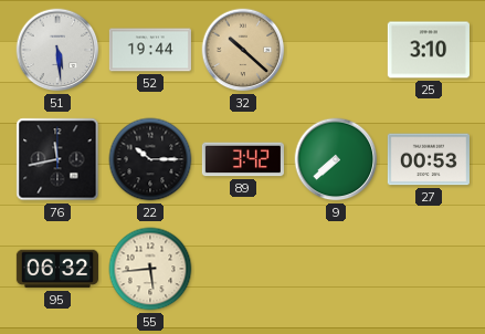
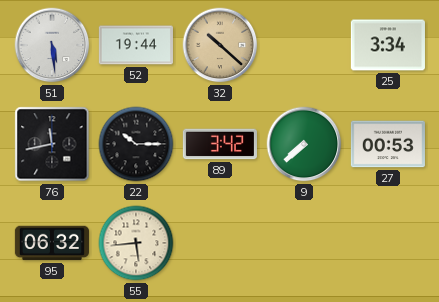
25: 3:10 -> 3:34 (388, 45)
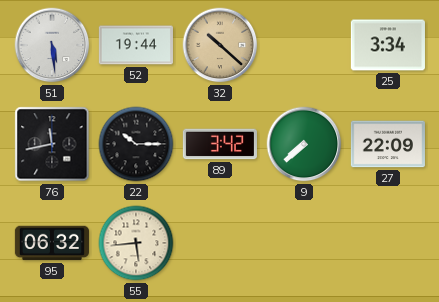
27: 00:53 -> 22:09 (388, 144)
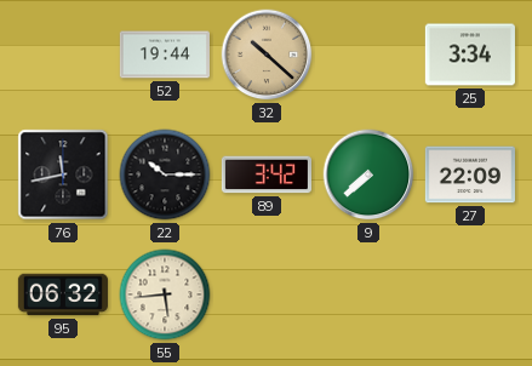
51: 5:29 -> none (52, 45)
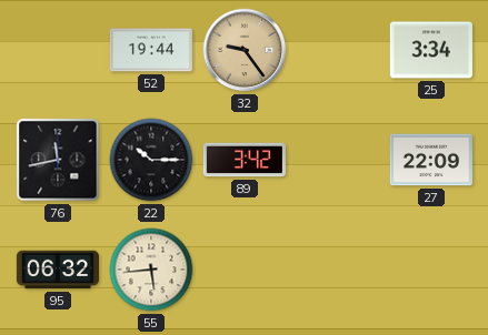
32: 10:22 -> 9:24 (245, 50)
9: 7:38 -> none (368, 175)
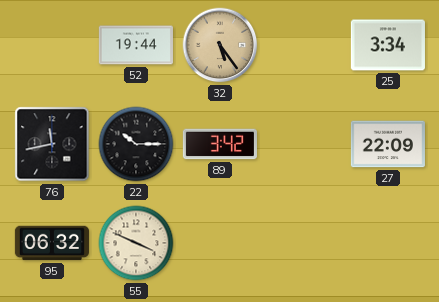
32: 9:24 -> 5:24 (220, 45)
55: 5:44 -> 3:49 (136, 243)
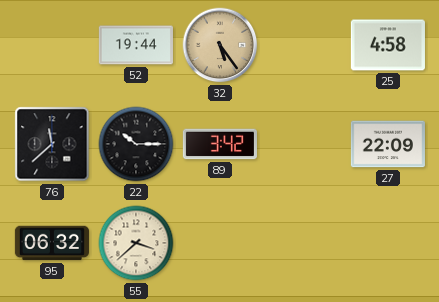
25: 3:34 -> 4:58 (388, 45)
76: 11:43 -> 11:38 (52, 144)
55: 3:49 -> 3:38 (136, 243)
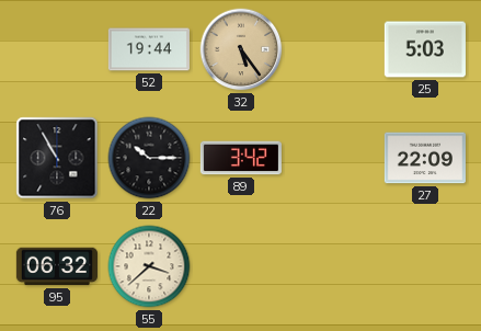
25: 4:58 -> 5:03 (425, 49)
76: 11:38 -> 10:55 (57, 158)
